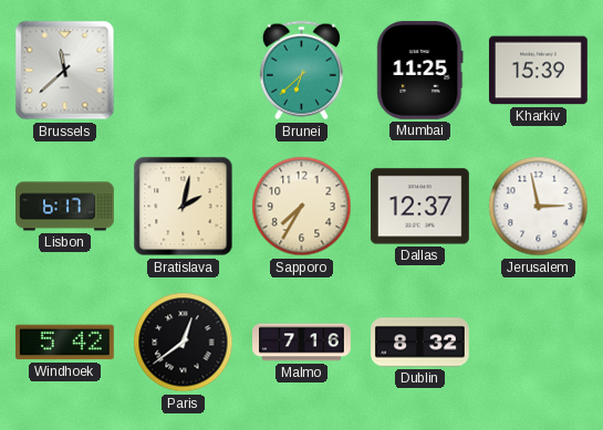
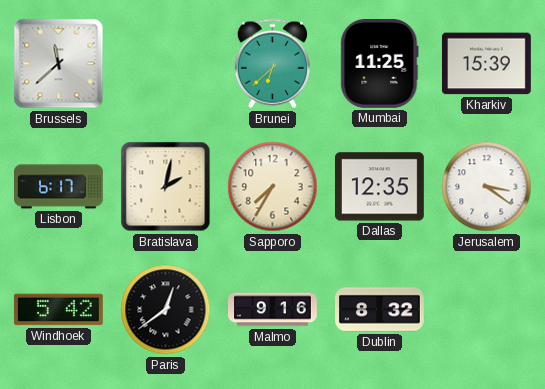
Dallas: 12:37 -> 12:35 (379, 187)
Jerusalem: 2:58 -> 3:21 (487, 187)
Malmo: 7:16 -> 9:16 (273, 310)
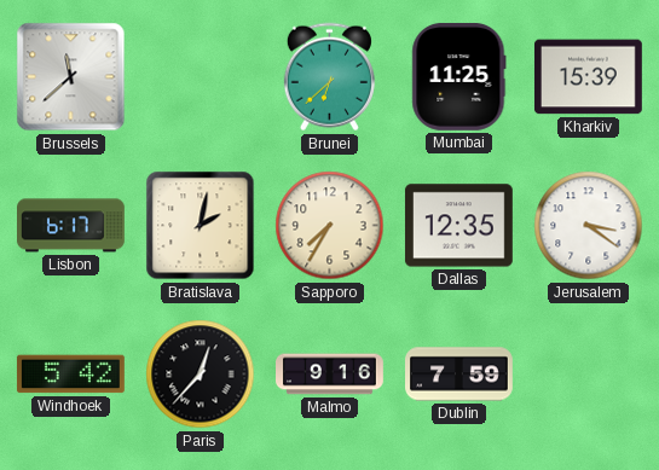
Paris: 12:39 -> 12:37 (201, 375)
Dublin: 8:32 -> 7:59 (459, 375)
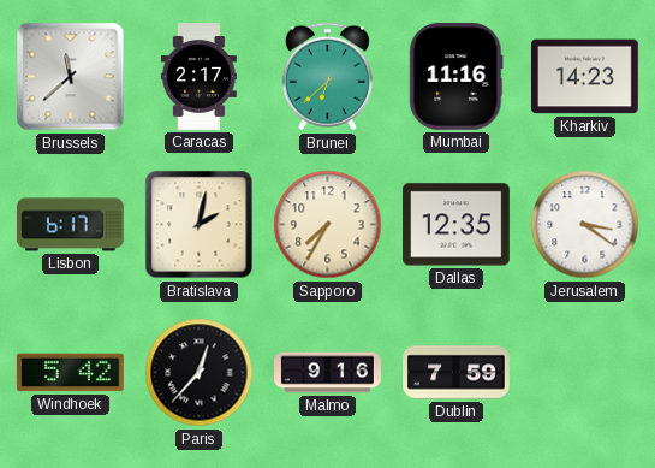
Caracas: none -> 2:17 (198, 77)
Mumbai: 11:25 -> 11:16 (457, 77)
Kharkiv: 15:39 -> 14:23 (584, 77)
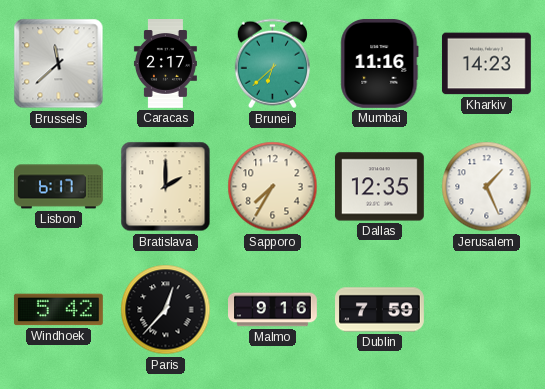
Bratislava: 2:02 -> 2:00 (166, 187)
Jerusalem: 3:21 -> 1:26 (487, 187)
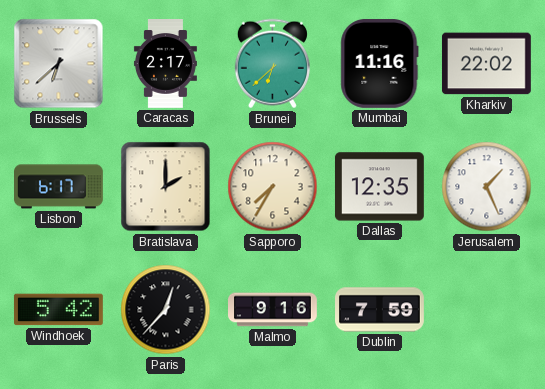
Brussels: 11:38 -> 6:38 (59, 64)
Kharkiv: 14:23 -> 22:02 (486, 64)
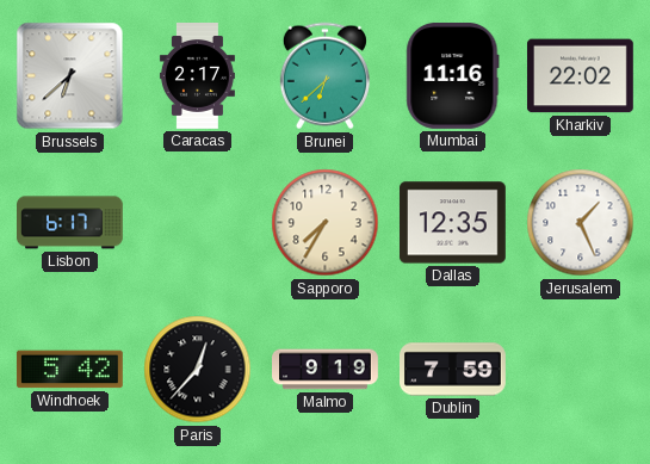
Bratislava: 2:00 -> none (166, 187)
Malmo: 9:16 -> 9:19 (326, 370)
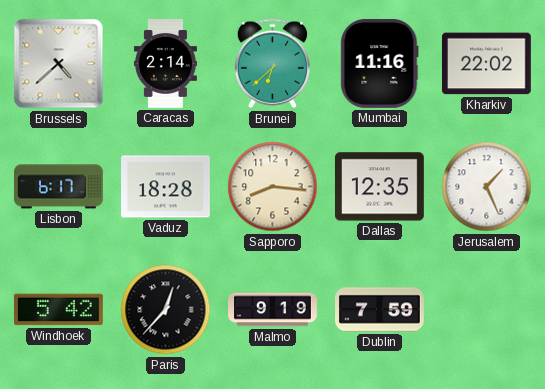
Brussels: 6:38 -> 4:38 (59, 64)
Caracas: 2:17 -> 2:14 (165, 64)
Vaduz: none -> 18:28 (166, 187)
Sapporo: 7:35 -> 8:16 (273, 187)
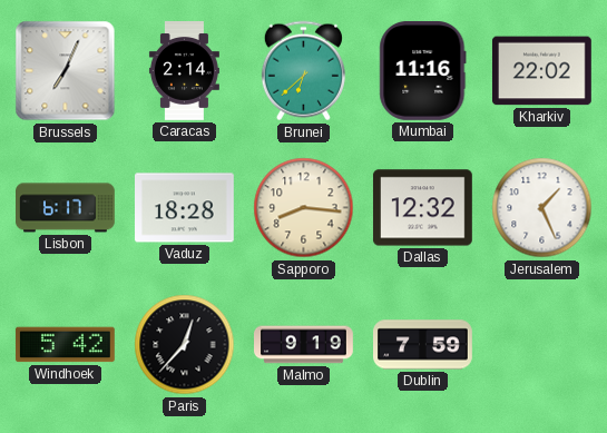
Brussels: 4:38 -> 7:04 (66, 71)
Dallas: 12:35 -> 12:32 (422, 208)
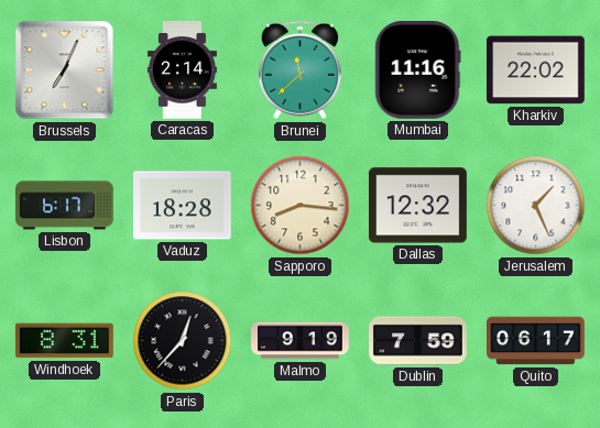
Brunei: 6:38 -> 11:38 (299, 70)
Windhoek: 5:42 -> 8:31 (65, 341)
Quito: none -> 06:17 (536, 341)
